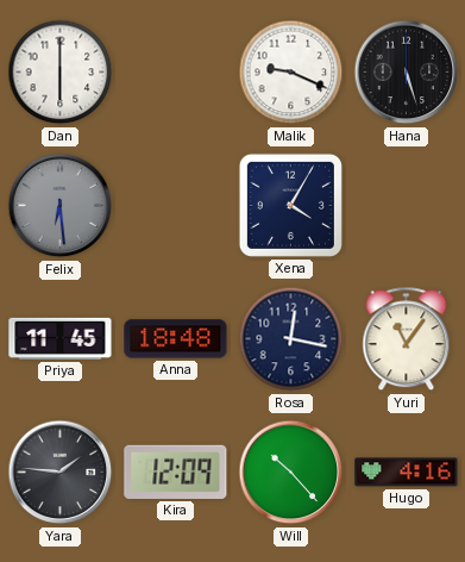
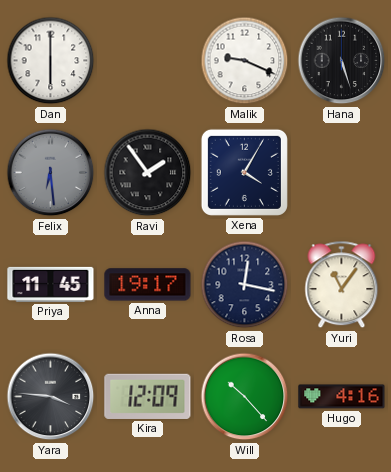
Ravi: none -> 1:54 (148, 173)
Anna: 18:48 -> 19:17 (148, 285)
Yara: 1:46 -> 3:46 (51, 397)
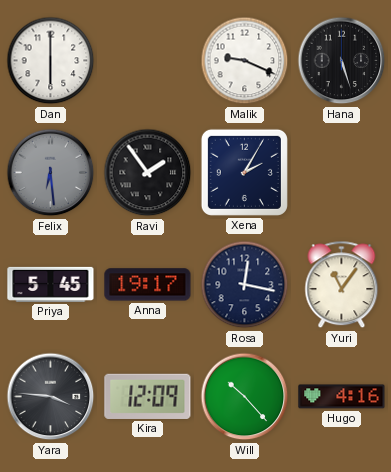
Xena: 4:05 -> 2:05 (244, 172)
Priya: 11:45 -> 5:45 (51, 284)
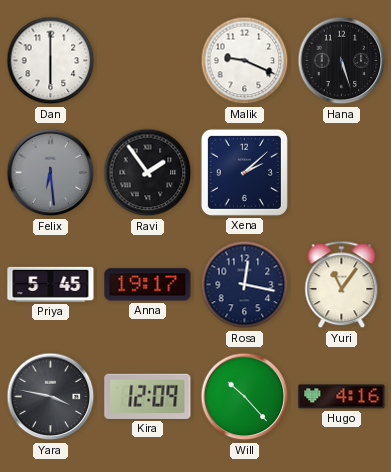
Xena: 2:05 -> 2:08 (244, 172)
Yara: 3:46 -> 3:47 (51, 397)
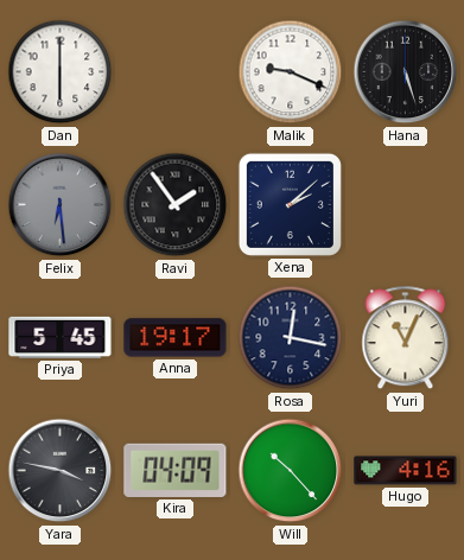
Yuri: 11:06 -> 11:04 (406, 338)
Kira: 12:09 -> 04:09 (176, 470)
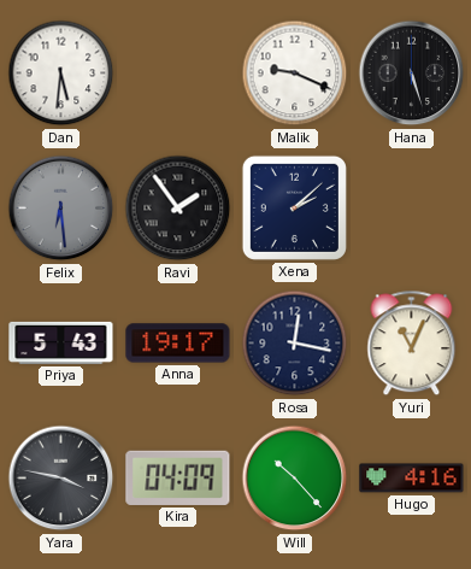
Dan: 6:00 -> 5:31 (61, 74)
Priya: 5:45 -> 5:43 (61, 342)
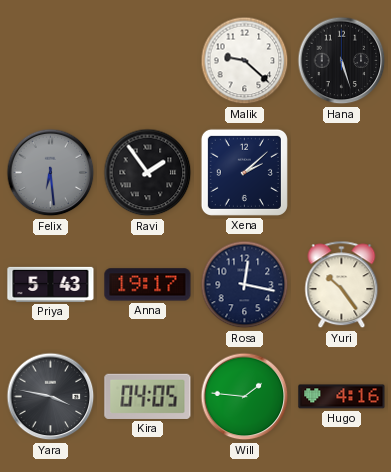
Dan: 5:31 -> none (61, 74)
Malik: 9:19 -> 9:22 (245, 61)
Yuri: 11:04 -> 10:24 (342, 285)
Kira: 04:09 -> 04:05 (148, 396)
Will: 10:23 -> 1:46 (245, 397)
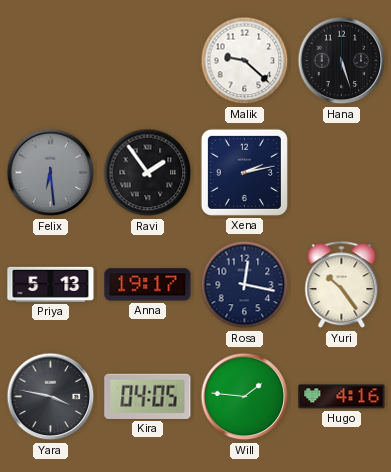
Xena: 2:08 -> 2:13 (244, 172)
Priya: 5:43 -> 5:13 (51, 284)
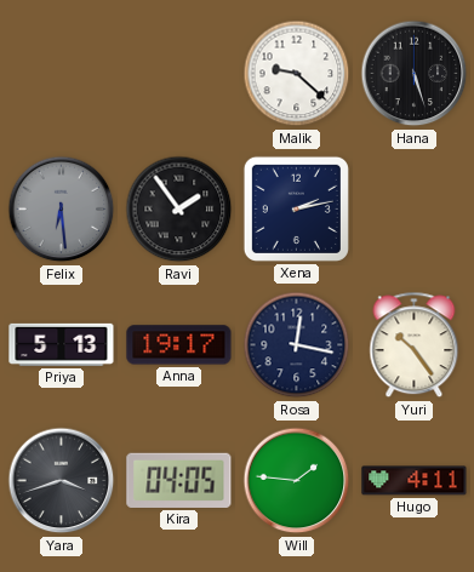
Yara: 3:47 -> 3:42 (62, 481)
Hugo: 4:16 -> 4:11 (415, 481)
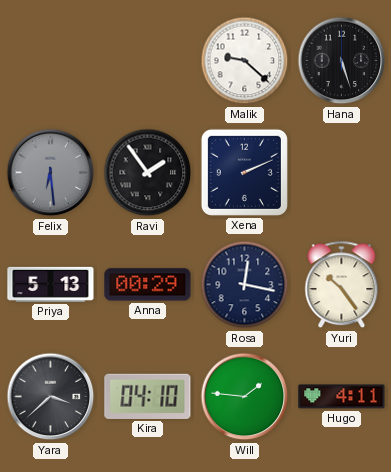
Xena: 2:13 -> 2:11 (244, 172)
Anna: 19:17 -> 00:29 (148, 285)
Yara: 3:42 -> 3:38 (51, 397)
Kira: 04:05 -> 04:10 (148, 396)
